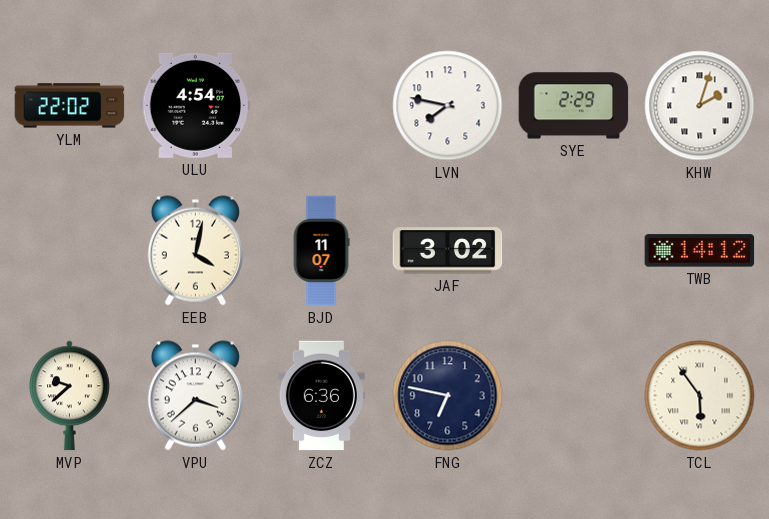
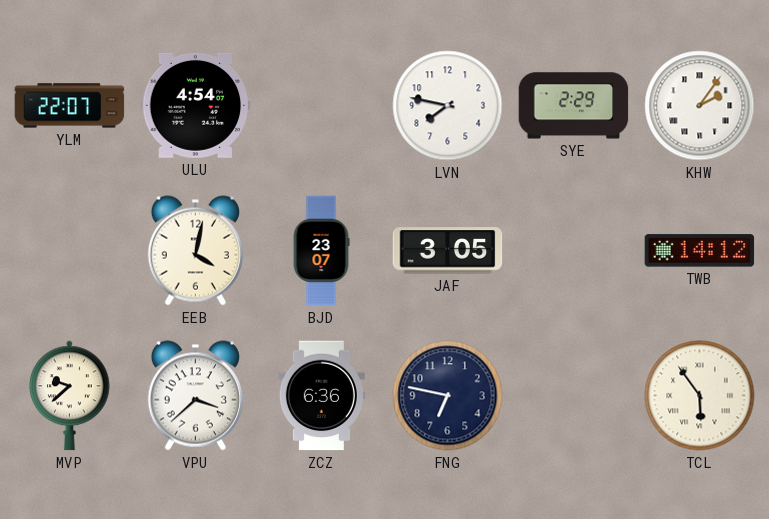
YLM: 22:02 -> 22:07 (70, 106)
KHW: 2:03 -> 2:06 (700, 106)
BJD: 11:07 -> 23:07 (321, 251)
JAF: 3:02 -> 3:05 (448, 251)
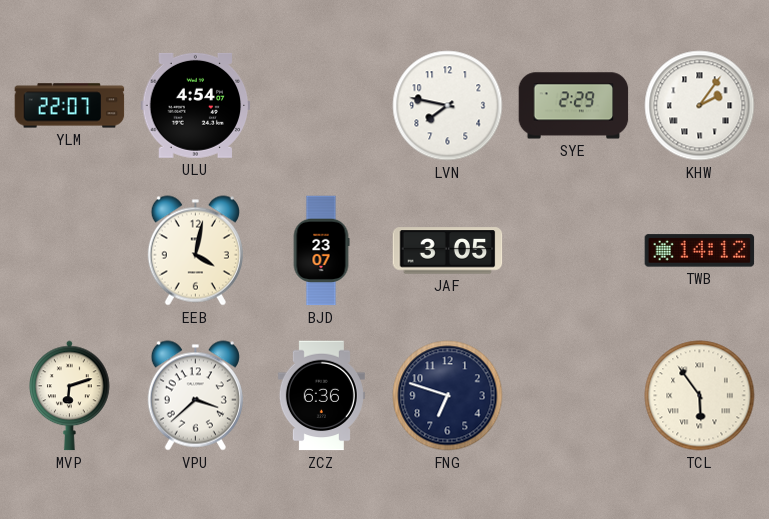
MVP: 9:38 -> 6:12 (70, 396)
FNG: 6:47 -> 6:48 (448, 396)
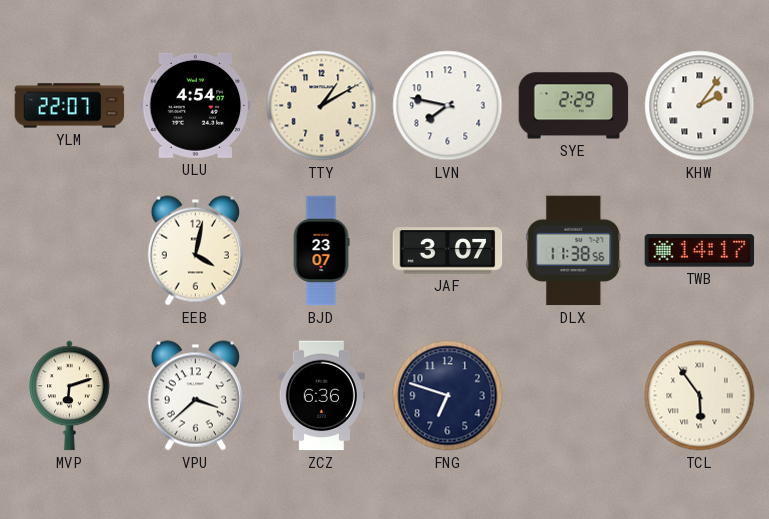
TTY: none -> 1:10 (322, 106)
JAF: 3:05 -> 3:07 (448, 251)
DLX: none -> 11:38 (574, 251)
TWB: 14:12 -> 14:17 (700, 251)
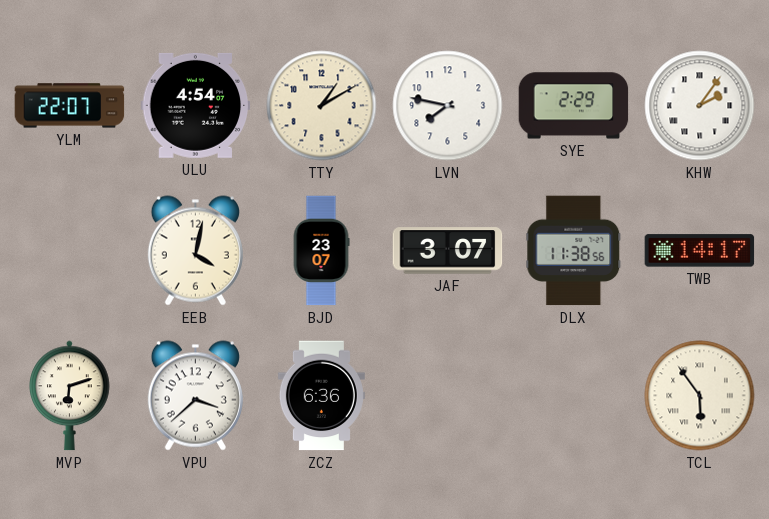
FNG: 6:48 -> none (448, 396)
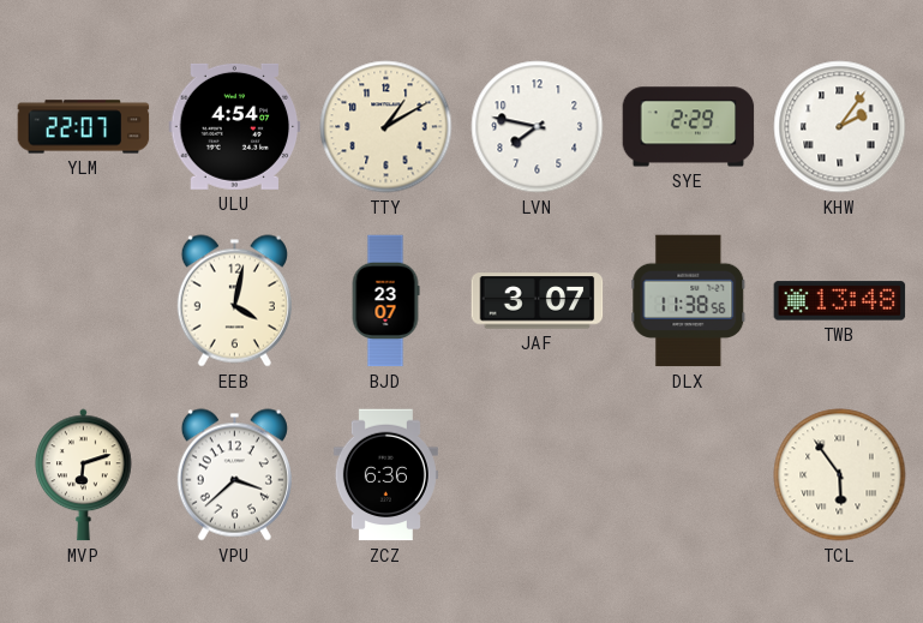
TWB: 14:17 -> 13:48 (840, 301)
